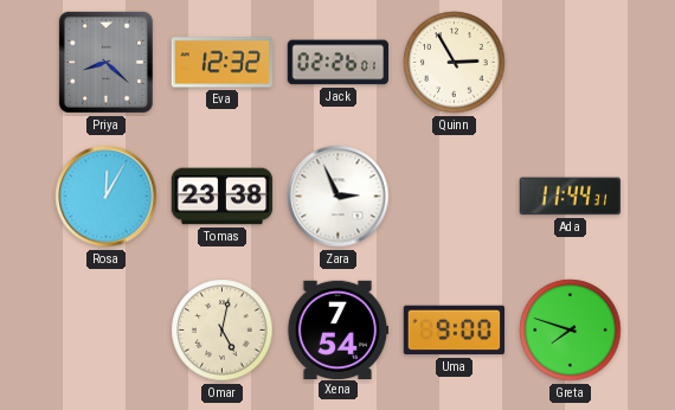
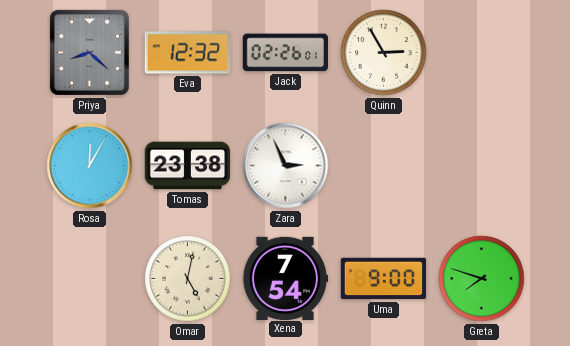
Ada: 11:44 -> none (570, 197)
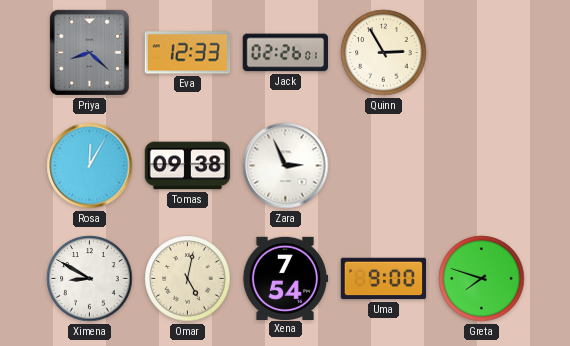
Eva: 12:32 -> 12:33 (188, 53)
Tomas: 23:38 -> 09:38 (188, 166)
Ximena: none -> 8:50 (90, 279)
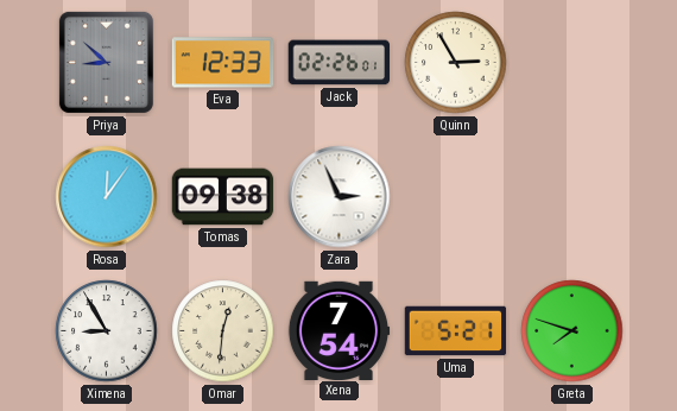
Priya: 8:22 -> 8:52 (106, 62)
Rosa: 12:05 -> 12:06 (107, 197)
Ximena: 8:50 -> 8:55 (107, 331)
Omar: 5:02 -> 12:31 (223, 331)
Uma: 9:00 -> 5:21 (456, 331)
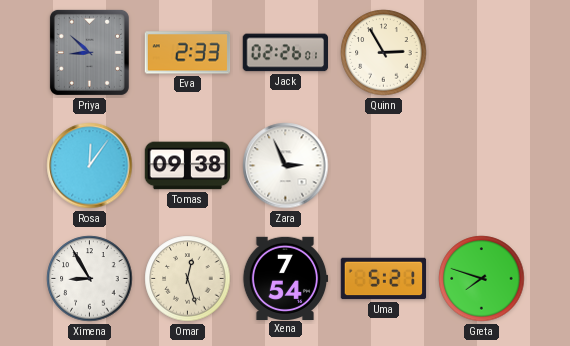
Eva: 12:33 -> 2:33 (188, 53)
Omar: 12:31 -> 12:27 (188, 279)
